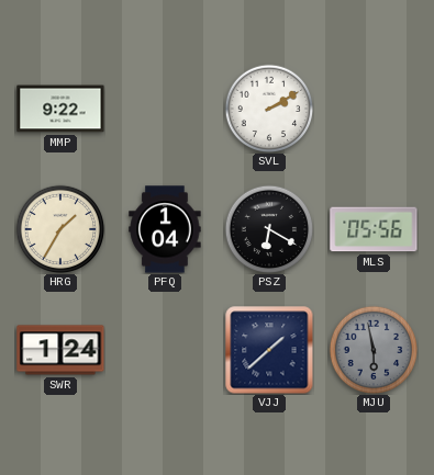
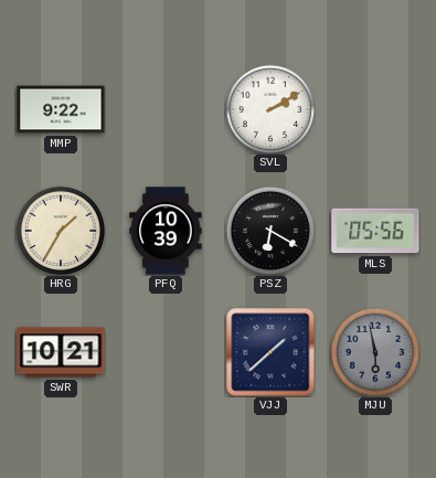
PFQ: 1:04 -> 10:39 (166, 231)
SWR: 1:24 -> 10:21 (61, 352)
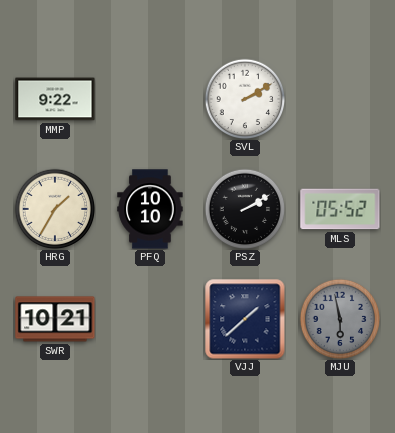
PFQ: 10:39 -> 10:10 (150, 209)
PSZ: 6:20 -> 2:10 (245, 209)
MLS: 05:56 -> 05:52 (340, 209)
